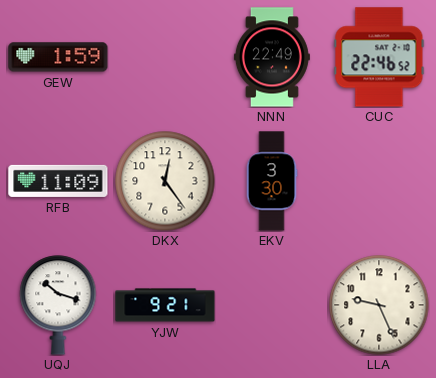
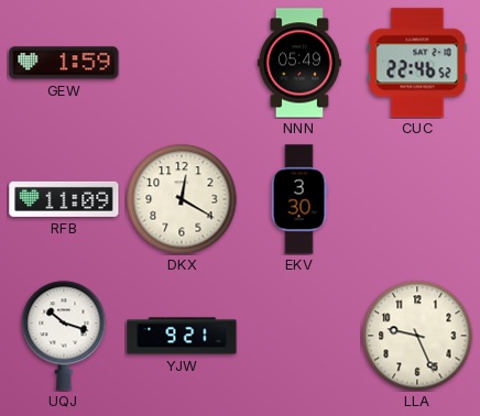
NNN: 22:49 -> 05:49 (299, 63)
DKX: 12:24 -> 12:20 (182, 199)
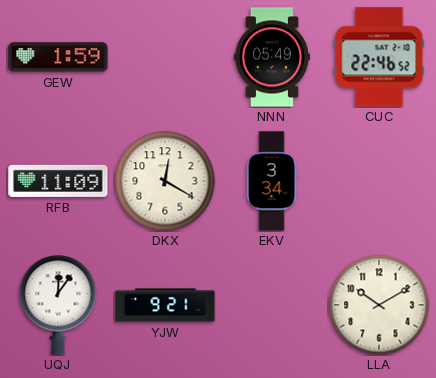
EKV: 3:30 -> 3:34 (272, 181)
UQJ: 10:18 -> 12:06 (58, 305)
LLA: 9:26 -> 10:10 (379, 305)
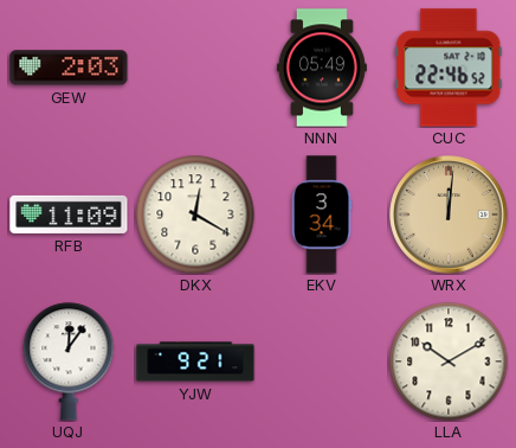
GEW: 1:59 -> 2:03 (69, 68)
WRX: none -> 12:01 (449, 215)
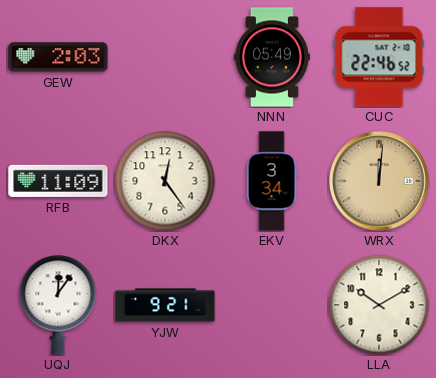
DKX: 12:20 -> 12:24 (165, 181)
